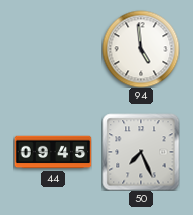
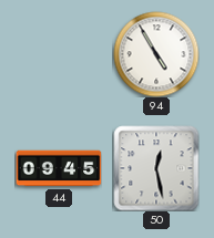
94: 4:59 -> 4:55 (156, 54)
50: 7:26 -> 12:28 (156, 168)
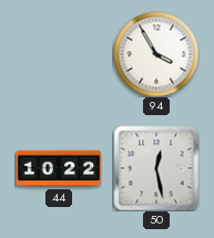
94: 4:55 -> 3:55 (156, 54)
44: 09:45 -> 10:22 (59, 168)
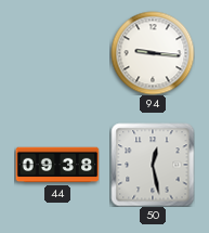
94: 3:55 -> 9:16 (153, 53)
44: 10:22 -> 09:38 (57, 165)
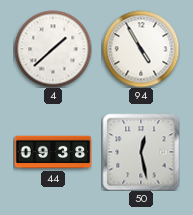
4: none -> 1:38 (53, 49)
94: 9:16 -> 4:55 (141, 49)
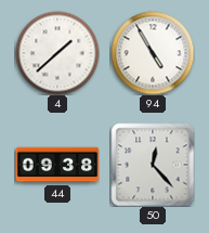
50: 12:28 -> 12:23 (153, 165)
